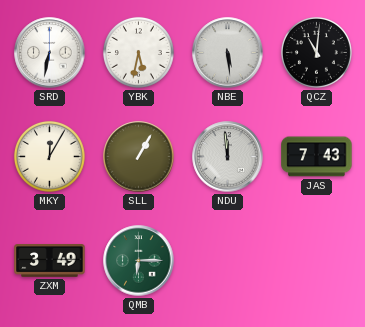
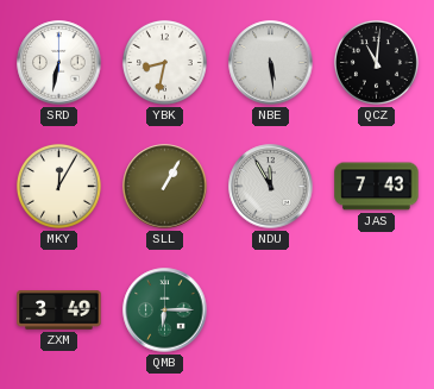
YBK: 5:32 -> 8:32 (164, 62)
NDU: 11:59 -> 11:55 (271, 187)
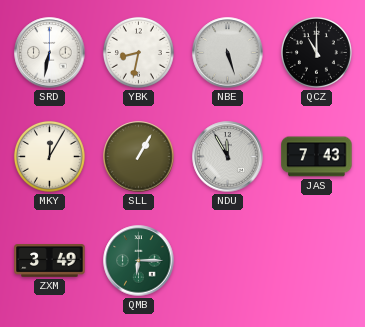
NBE: 5:29 -> 5:27 (228, 53)
QCZ: 11:01 -> 11:00 (316, 52)
